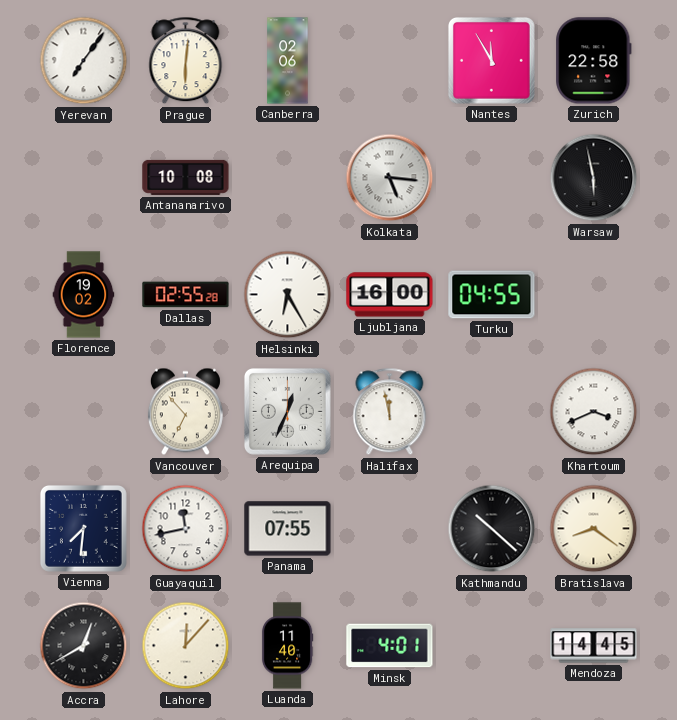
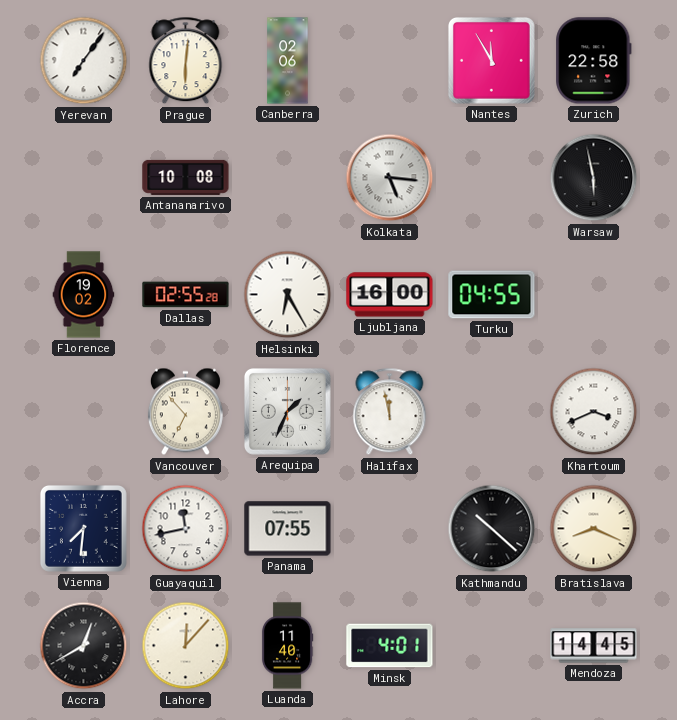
Arequipa: 12:34 -> 1:34 (287, 411)
Bratislava: 8:21 -> 8:19 (594, 529)
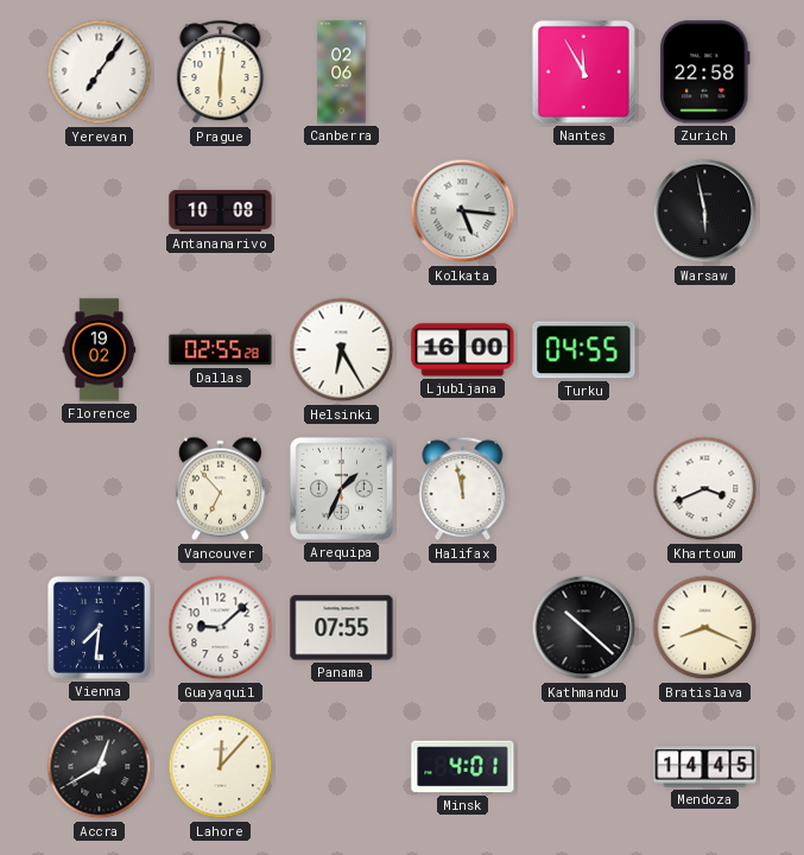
Guayaquil: 11:43 -> 9:08 (221, 628)
Luanda: 11:40 -> none (287, 646)
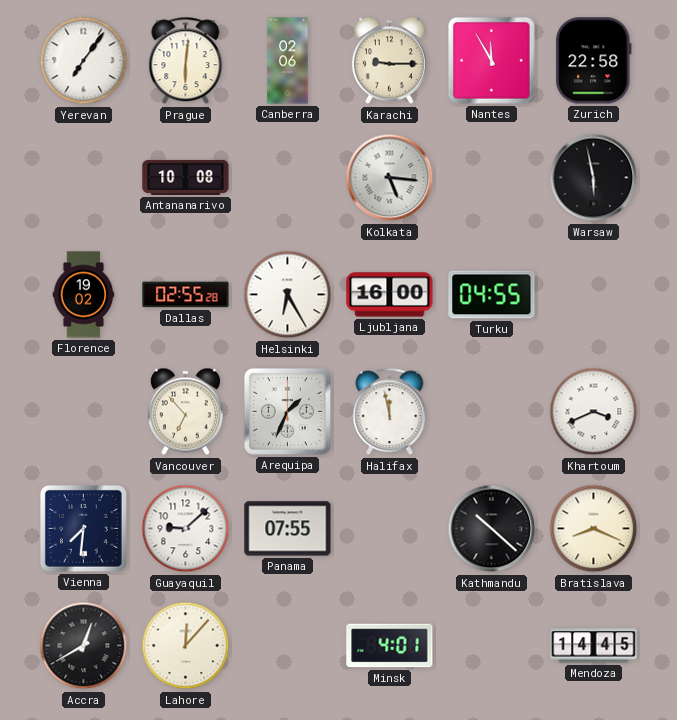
Karachi: none -> 9:15 (389, 61)
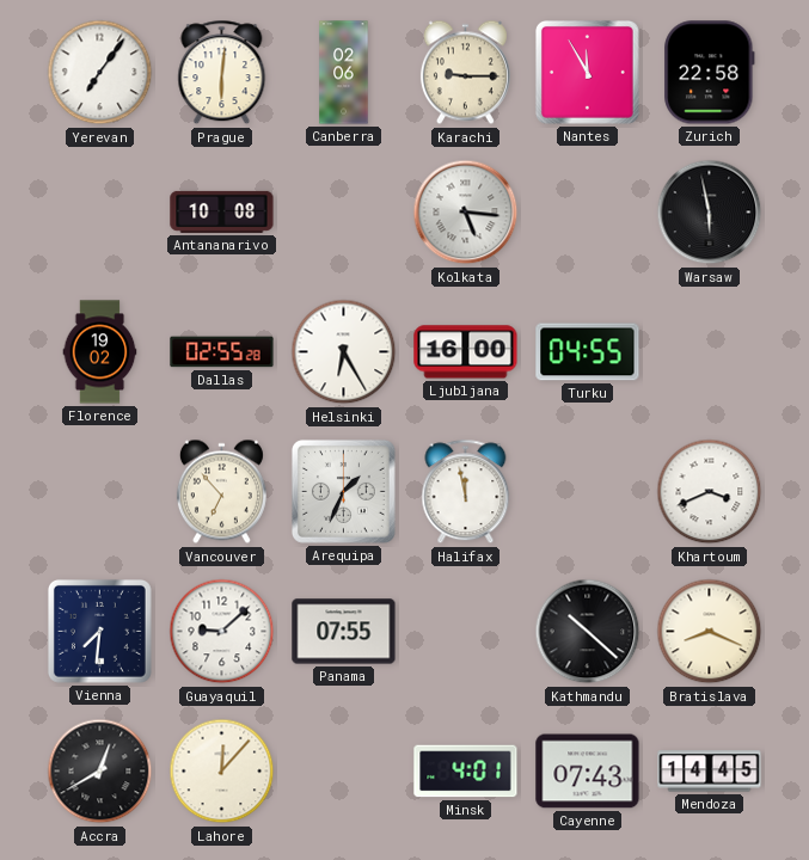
Cayenne: none -> 07:43 (588, 772)
